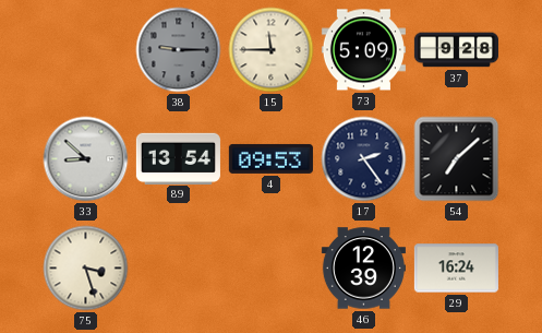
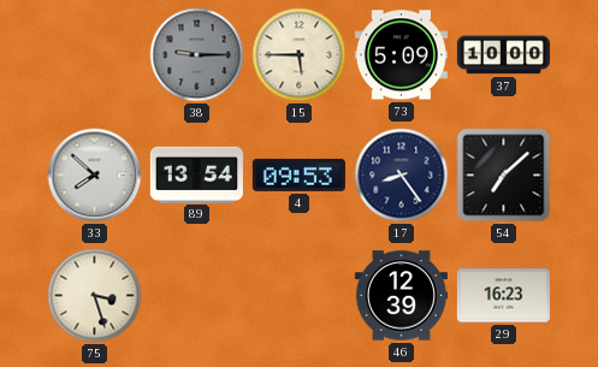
15: 11:45 -> 5:45 (300, 55)
37: 9:28 -> 10:00 (503, 55)
33: 8:52 -> 7:52 (95, 176)
17: 2:24 -> 8:24 (402, 176)
29: 16:24 -> 16:23 (503, 296)
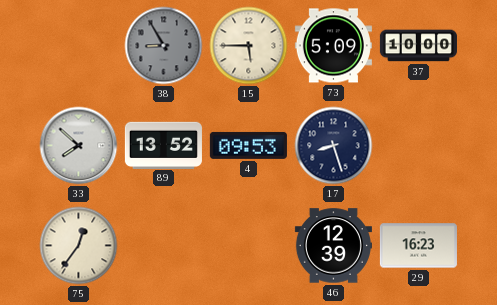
38: 9:15 -> 8:55 (164, 46)
89: 13:54 -> 13:52 (163, 145)
17: 8:24 -> 8:27 (334, 146)
54: 7:08 -> none (504, 176)
75: 3:27 -> 12:36 (79, 246)
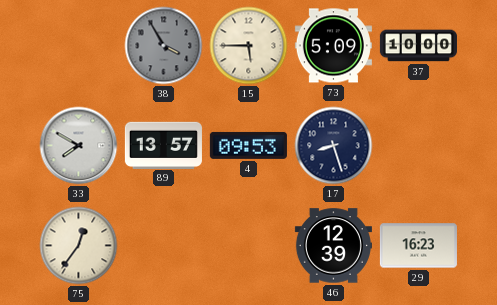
38: 8:55 -> 3:55 (164, 46)
33: 7:52 -> 7:50 (79, 146)
89: 13:52 -> 13:57 (163, 145)
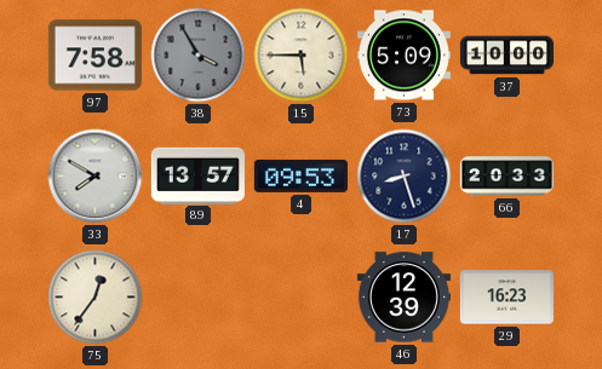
97: none -> 7:58 (94, 56)
66: none -> 20:33 (506, 177)
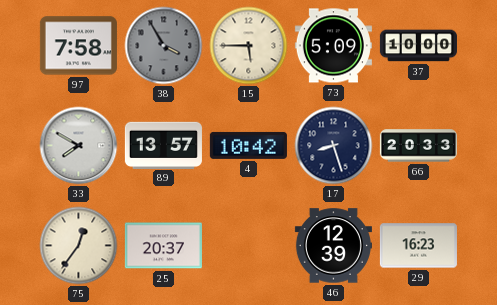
4: 09:53 -> 10:42 (248, 145)
25: none -> 20:37 (163, 246)
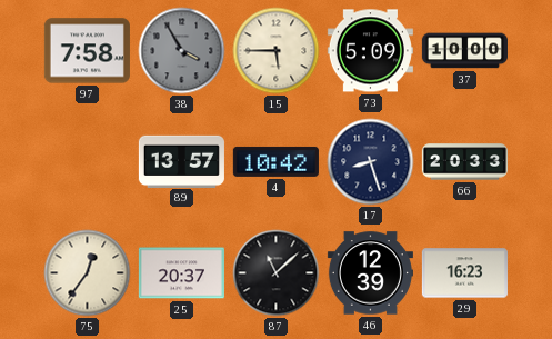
33: 7:50 -> none (79, 146)
87: none -> 11:08 (277, 273)
